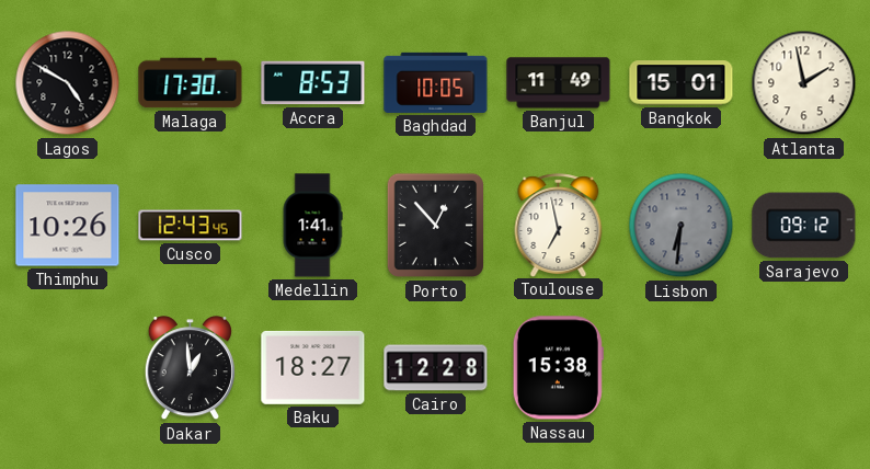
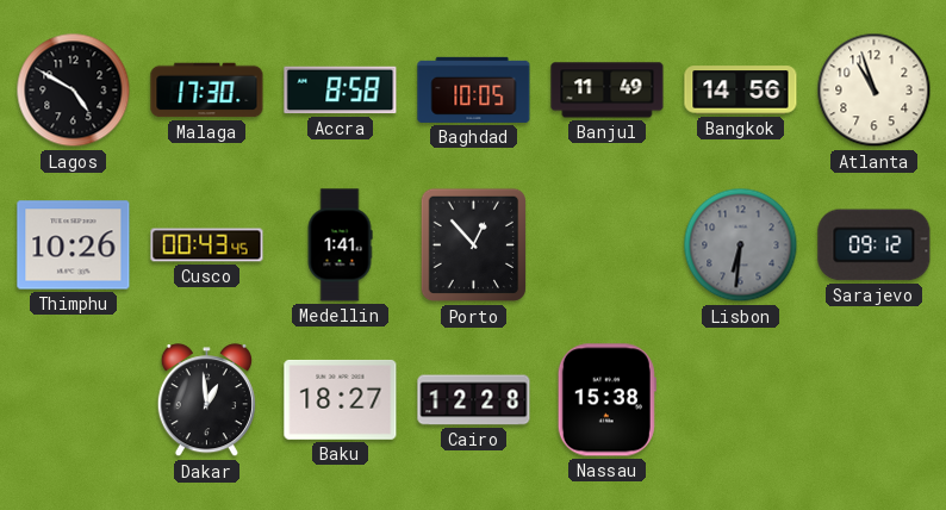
Accra: 8:53 -> 8:58 (341, 91)
Bangkok: 15:01 -> 14:56 (741, 91)
Atlanta: 1:58 -> 10:57 (875, 91)
Cusco: 12:43 -> 00:43 (207, 245)
Toulouse: 6:58 -> none (559, 225)
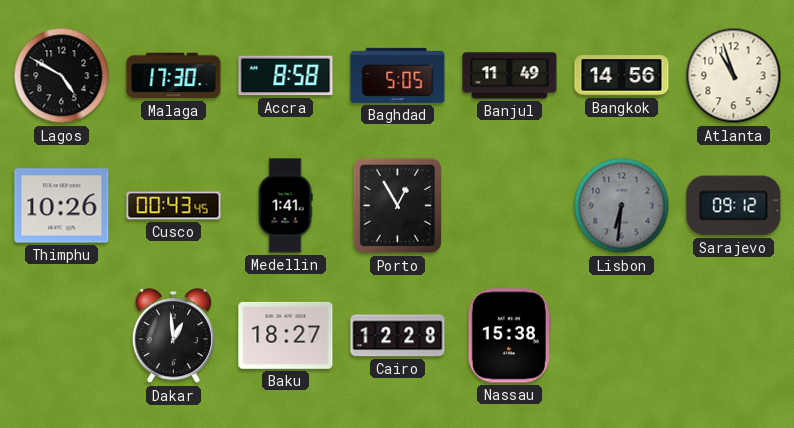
Baghdad: 10:05 -> 5:05 (398, 75)
Porto: 12:53 -> 12:55 (397, 206)
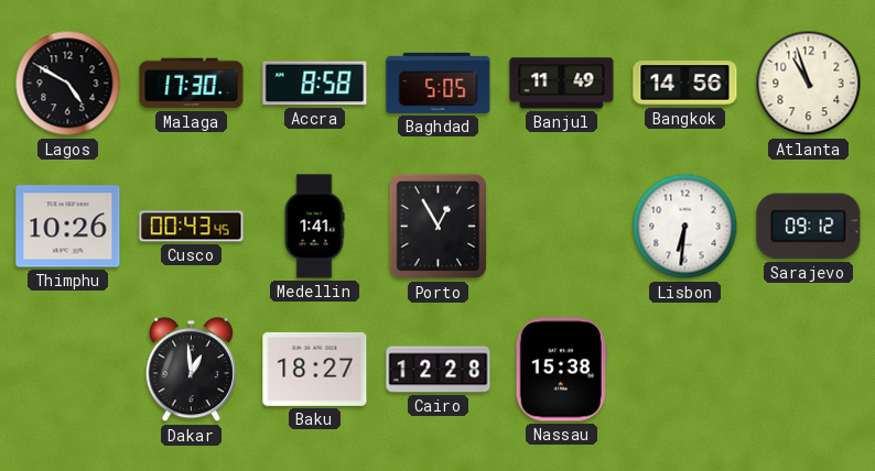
Lisbon dial: grey -> white (685, 227)
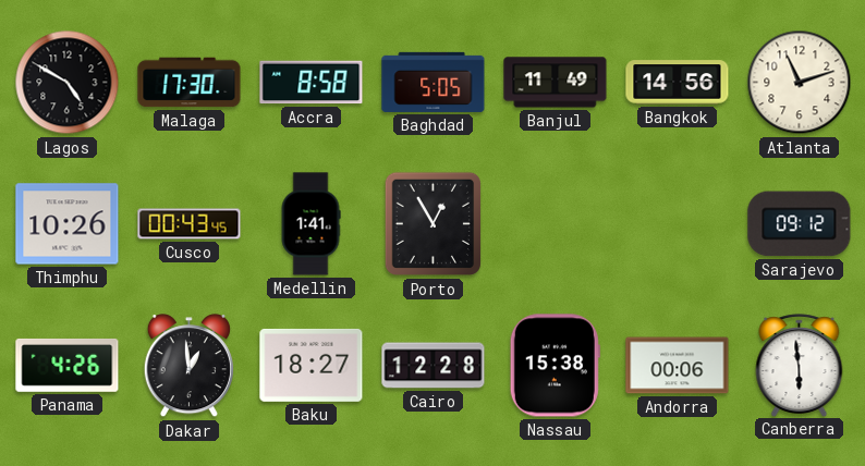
Atlanta: 10:57 -> 11:12 (800, 83)
Lisbon: 6:31 -> none (685, 227)
Panama: none -> 4:26 (68, 365)
Andorra: none -> 00:06 (678, 366)
Canberra: none -> 5:59 (800, 365)
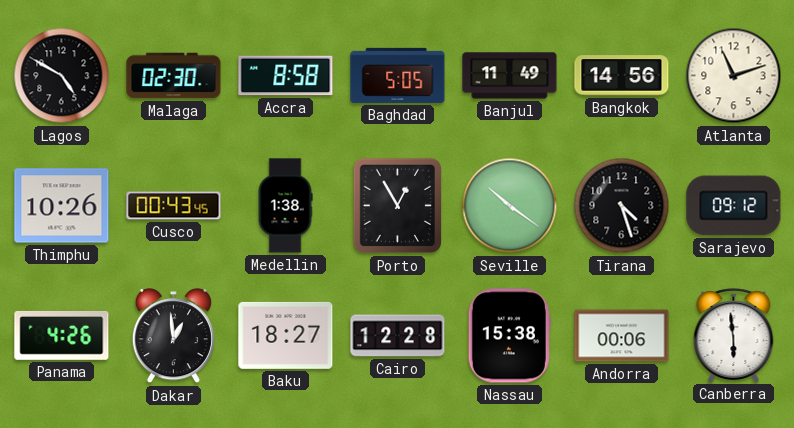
Malaga: 17:30 -> 02:30 (174, 76)
Medellin: 1:41 -> 1:38 (285, 206)
Seville: none -> 10:21 (510, 206)
Tirana: none -> 4:27 (622, 206)
